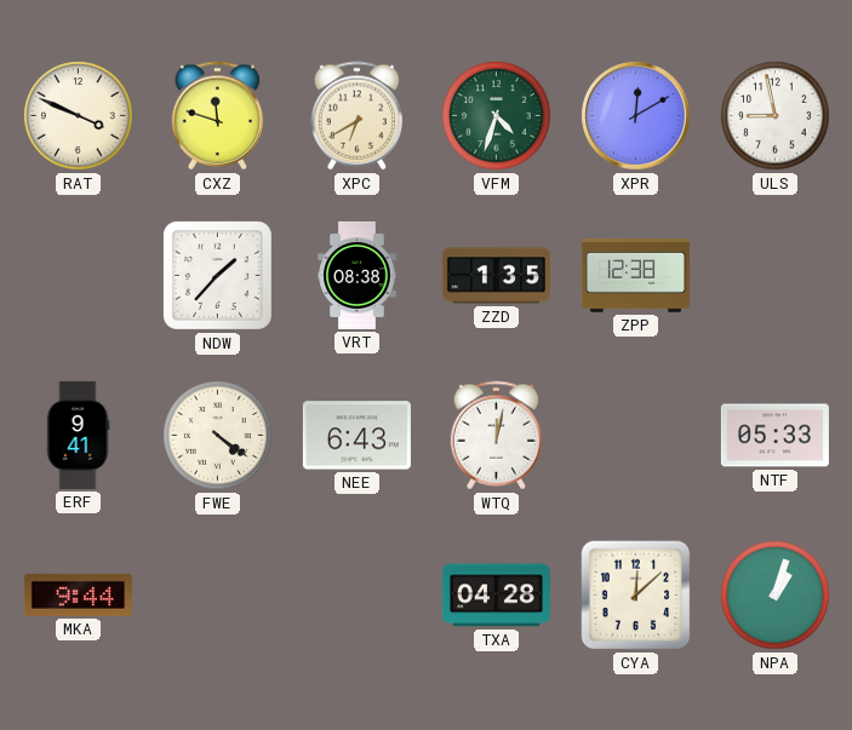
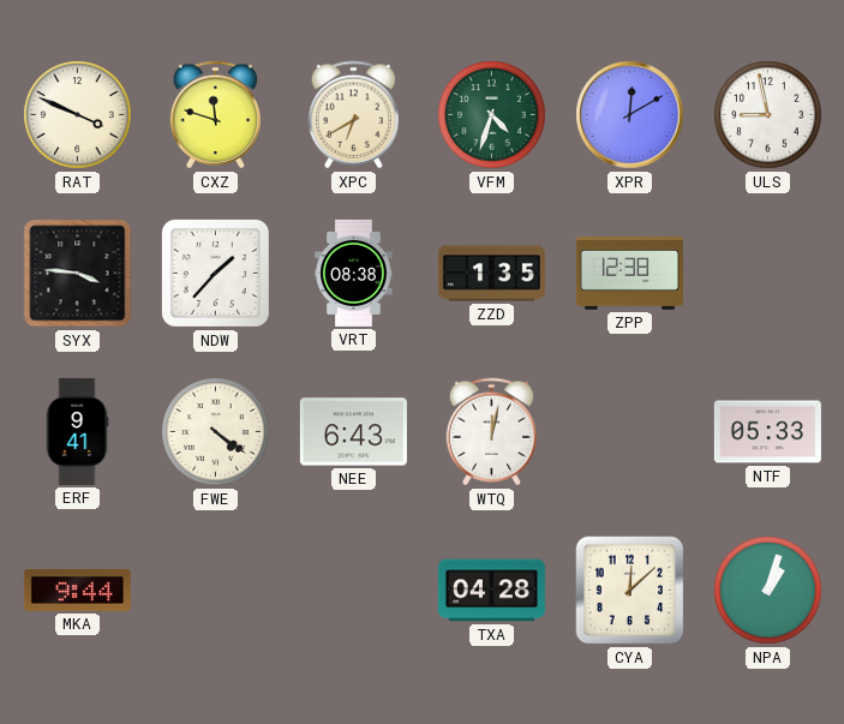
SYX: none -> 3:46 (78, 274)
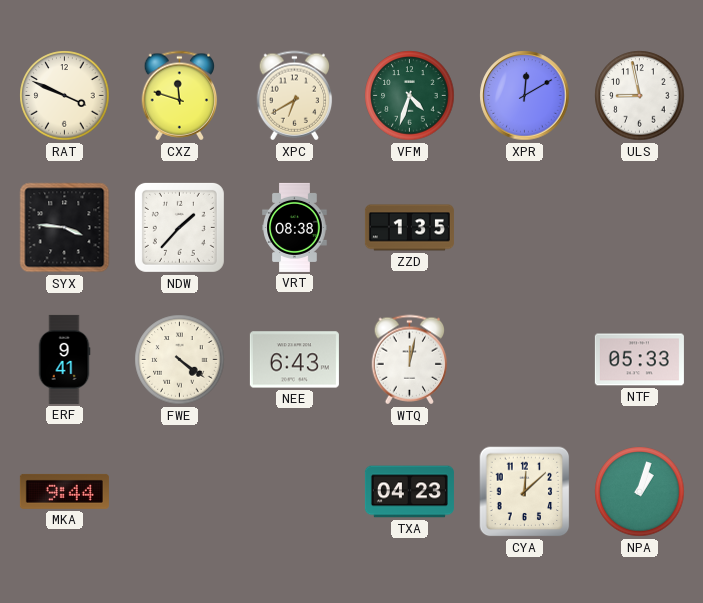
ZPP: 12:38 -> none (629, 274)
TXA: 04:28 -> 04:23 (409, 492)
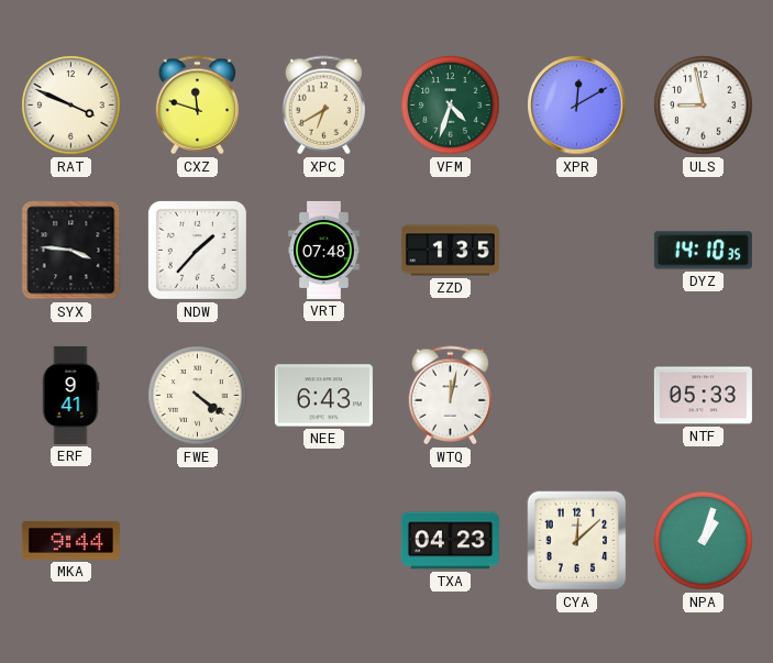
VRT: 08:38 -> 07:48 (324, 250)
DYZ: none -> 14:10 (703, 251)
